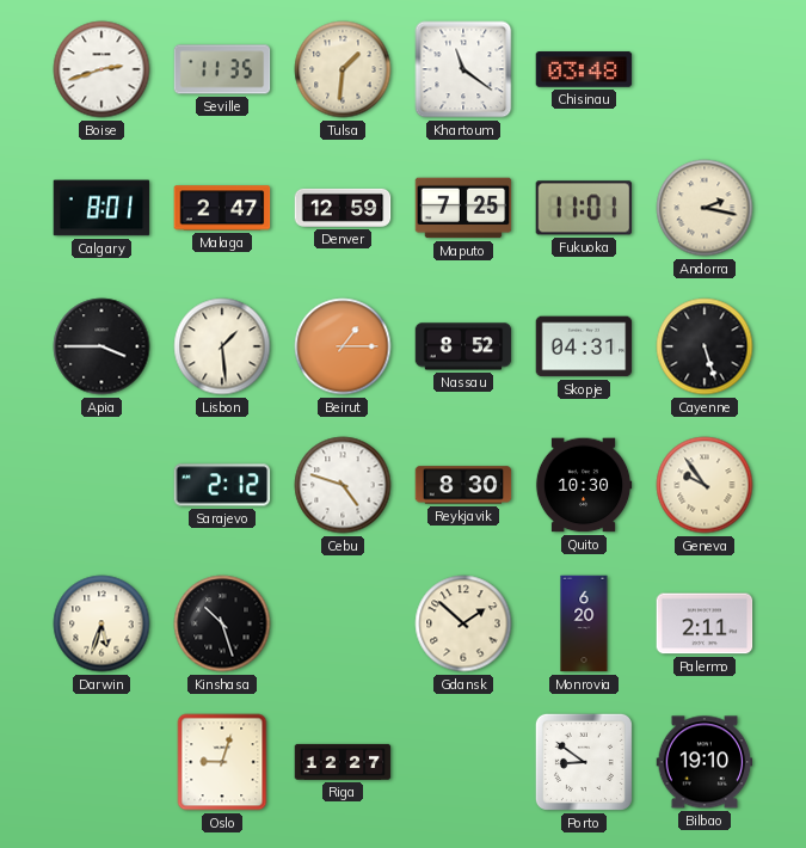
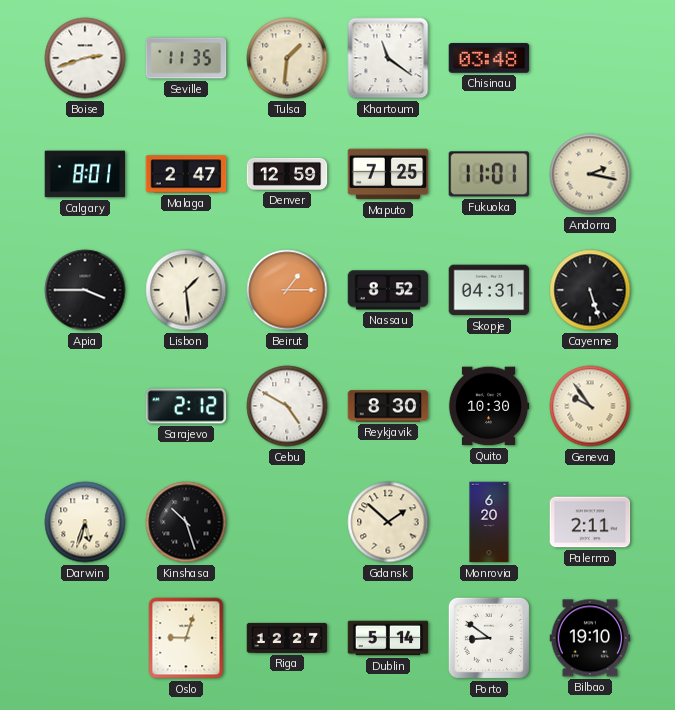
Cebu: 4:48 -> 4:50 (287, 406)
Dublin: none -> 5:14 (388, 638)
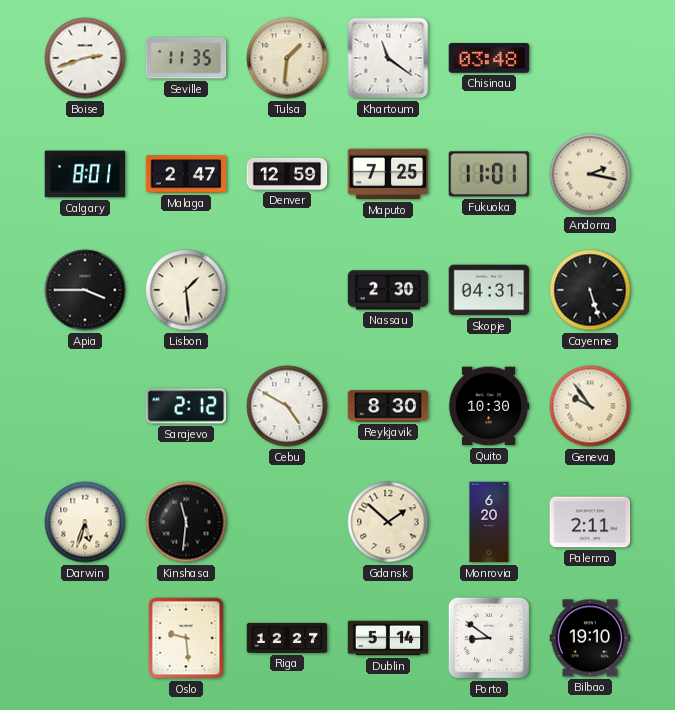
Beirut: 1:15 -> none (287, 290)
Nassau: 8:52 -> 2:30 (388, 290)
Kinshasa: 10:27 -> 11:31 (186, 522)
Oslo: 9:03 -> 9:29 (186, 638)
